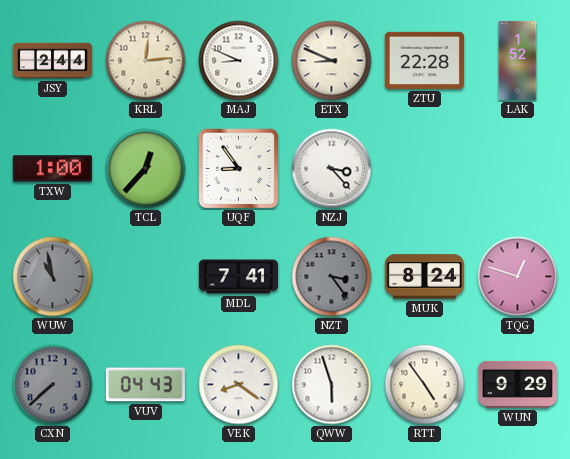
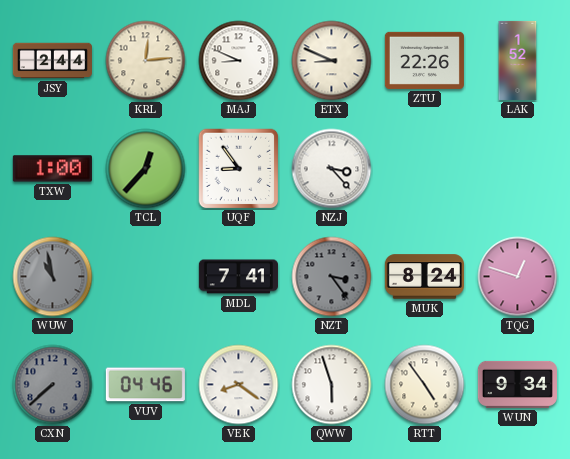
ZTU: 22:28 -> 22:26 (424, 60)
VUV: 04:43 -> 04:46 (145, 385)
WUN: 9:29 -> 9:34 (517, 384)
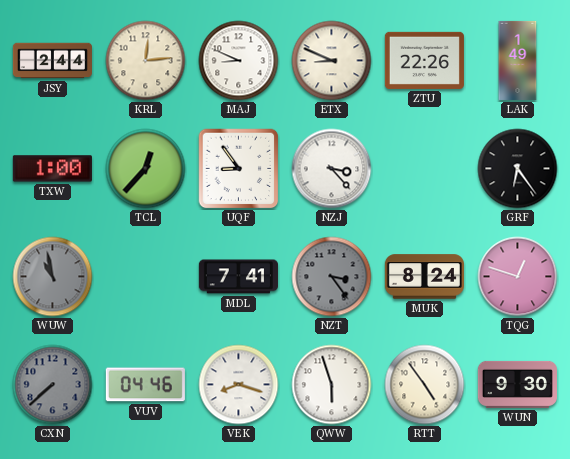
LAK: 1:52 -> 1:49 (518, 60)
GRF: none -> 6:24 (518, 169)
VEK: 8:21 -> 8:18 (239, 385)
WUN: 9:34 -> 9:30 (517, 384)
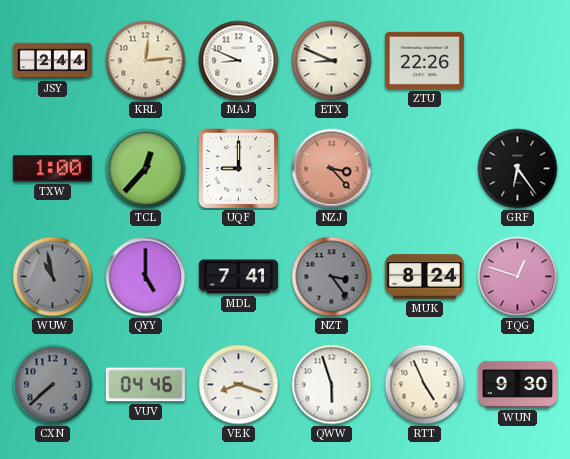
LAK: 1:49 -> none (518, 60)
UQF: 8:54 -> 9:00 (239, 169)
NZJ dial: white -> salmon (332, 169)
QYY: none -> 5:00 (146, 277)
RTT: 4:54 -> 4:56 (425, 385)
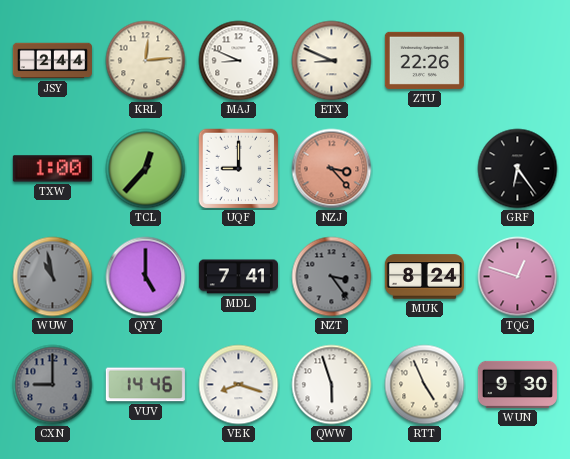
CXN: 7:38 -> 9:00 (53, 385)
VUV: 04:46 -> 14:46 (145, 385)
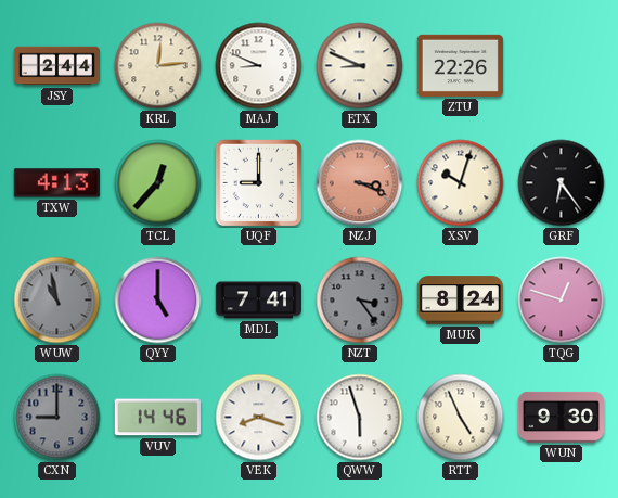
TXW: 1:00 -> 4:13 (56, 183)
NZJ: 3:23 -> 3:19 (360, 183)
XSV: none -> 10:03 (461, 183)
